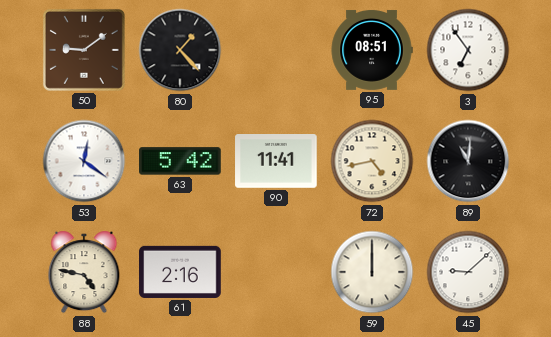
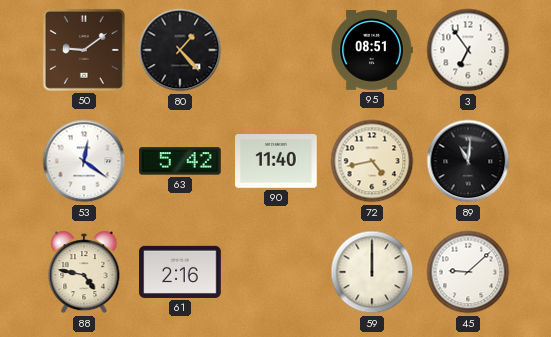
90: 11:41 -> 11:40 (276, 162)
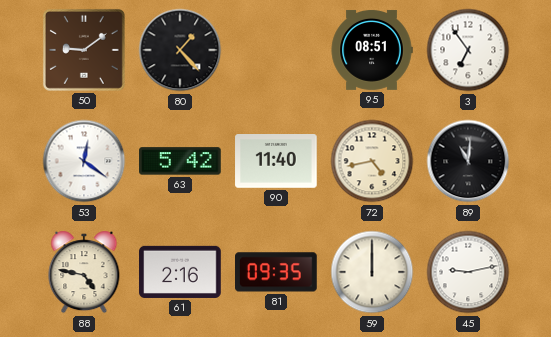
81: none -> 09:35 (277, 272)
45: 9:08 -> 9:13 (468, 272)
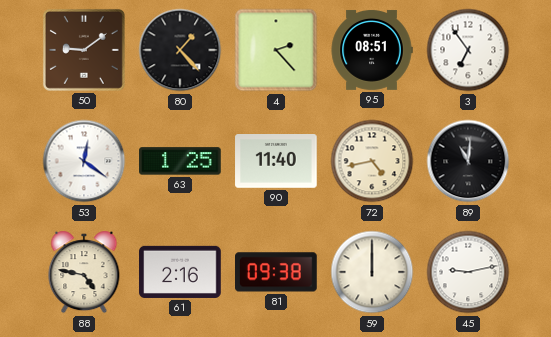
4: none -> 2:23 (276, 50)
63: 5:42 -> 1:25 (180, 161)
81: 09:35 -> 09:38 (277, 272)
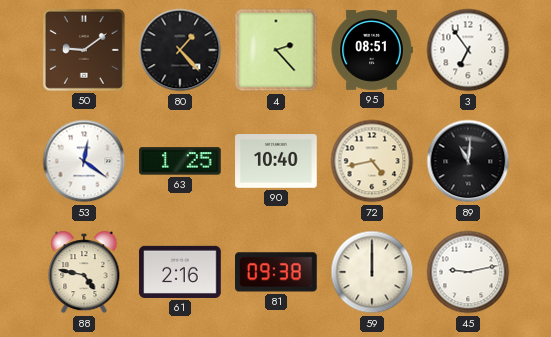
90: 11:40 -> 10:40 (276, 162)
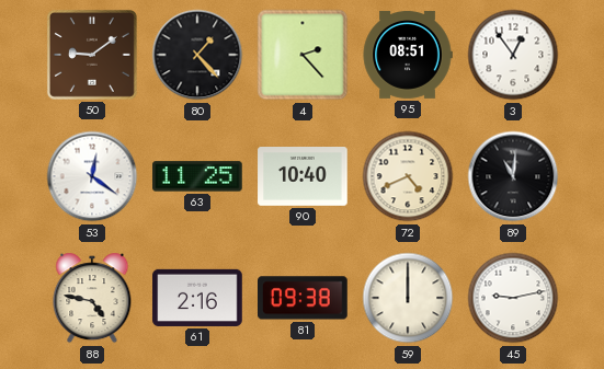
3: 6:54 -> 12:54 (513, 55)
63: 1:25 -> 11:25 (197, 176)
72: 4:43 -> 4:41 (408, 176)
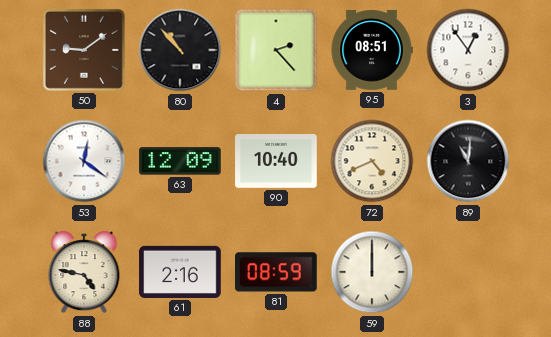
80: 1:23 -> 10:53 (180, 50)
63: 11:25 -> 12:09 (180, 161)
81: 09:38 -> 08:59 (277, 272)
45: 9:13 -> none (513, 298)
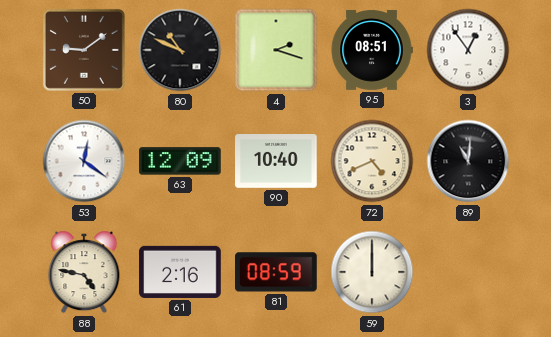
80: 10:53 -> 10:49 (180, 50)
4: 2:23 -> 2:18 (276, 50)
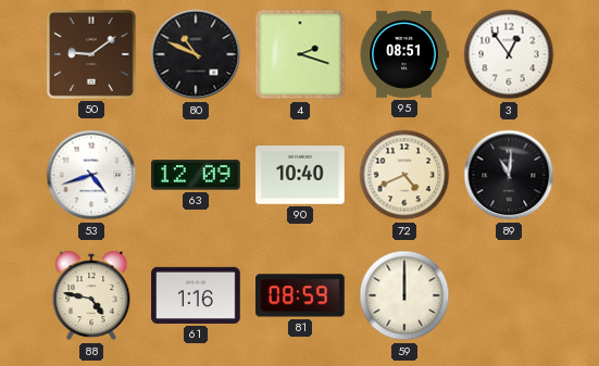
53: 12:21 -> 4:42 (91, 175)
61: 2:16 -> 1:16 (196, 295)
